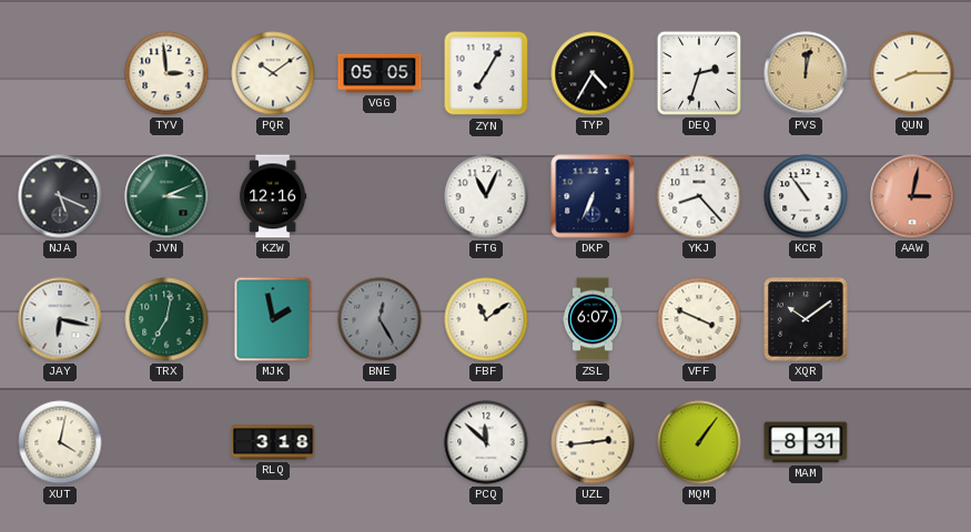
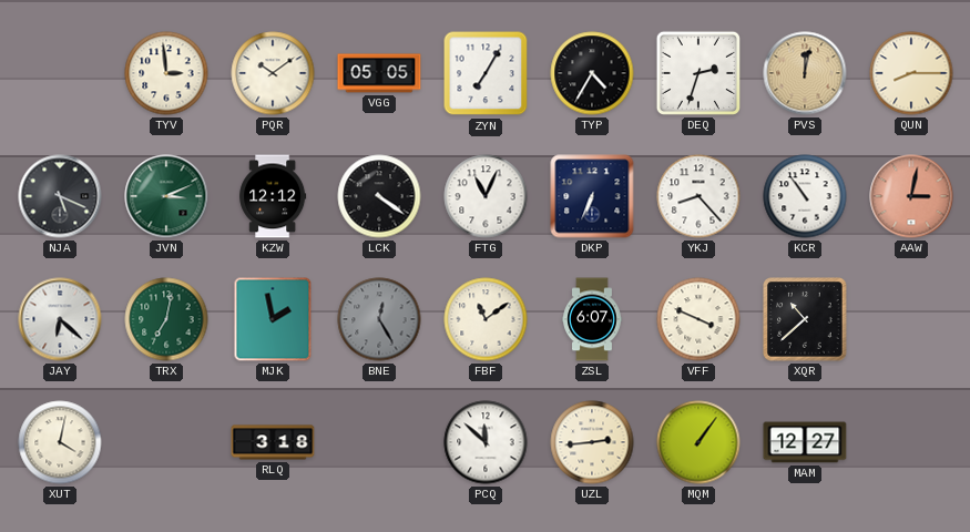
KZW: 12:16 -> 12:12 (273, 196)
LCK: none -> 4:21 (379, 196)
JAY: 6:17 -> 6:22 (60, 319)
XQR: 10:09 -> 10:38 (805, 319)
MAM: 8:31 -> 12:27 (805, 442)
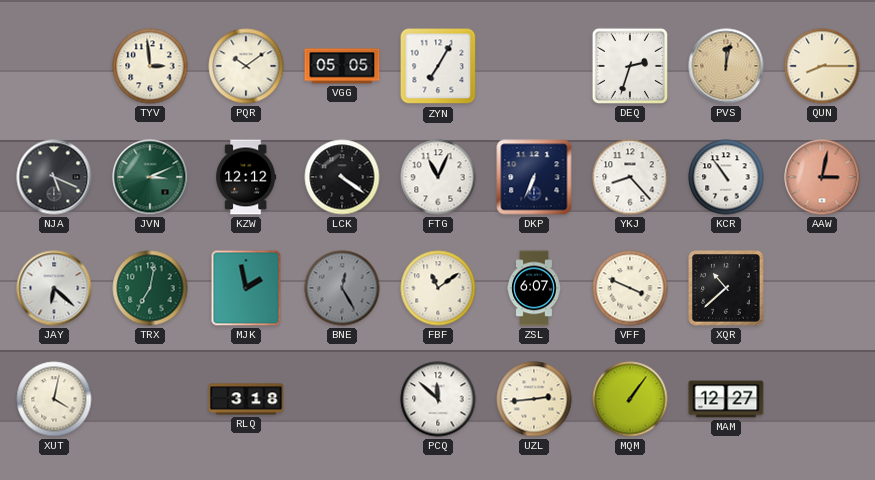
TYP: 4:35 -> none (592, 73)
